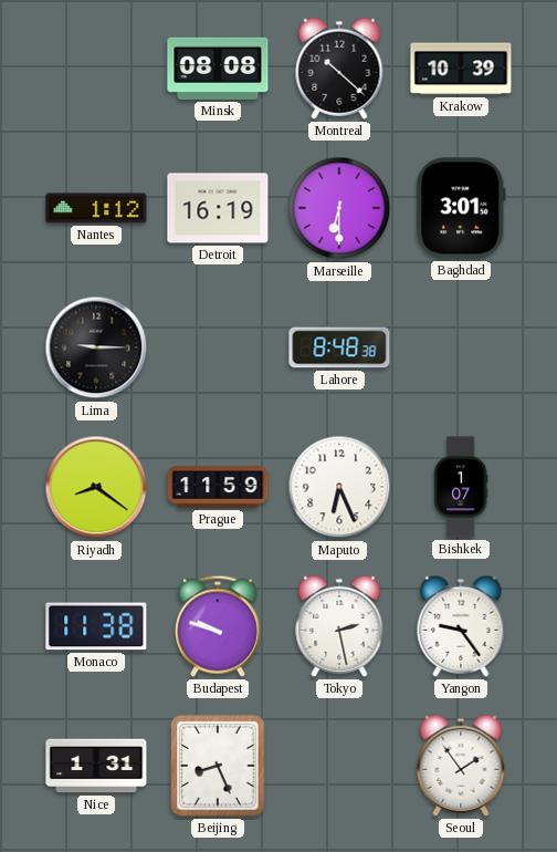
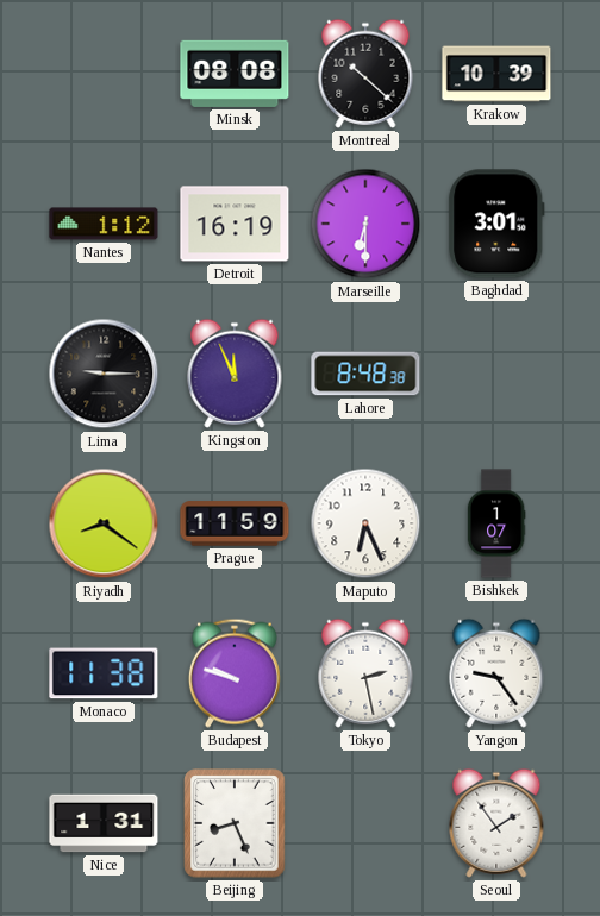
Kingston: none -> 11:56 (235, 374)
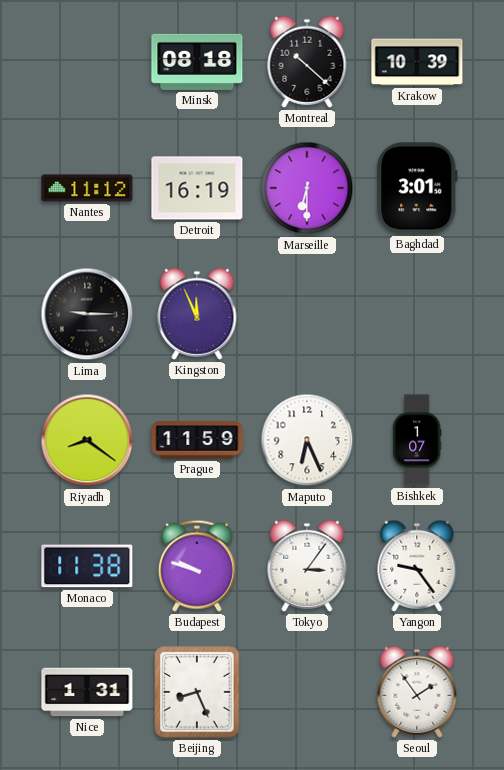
Minsk: 08:08 -> 08:18 (197, 62)
Nantes: 1:12 -> 11:12 (87, 188)
Lahore: 8:48 -> none (365, 374)
Tokyo: 2:28 -> 3:06 (307, 566)
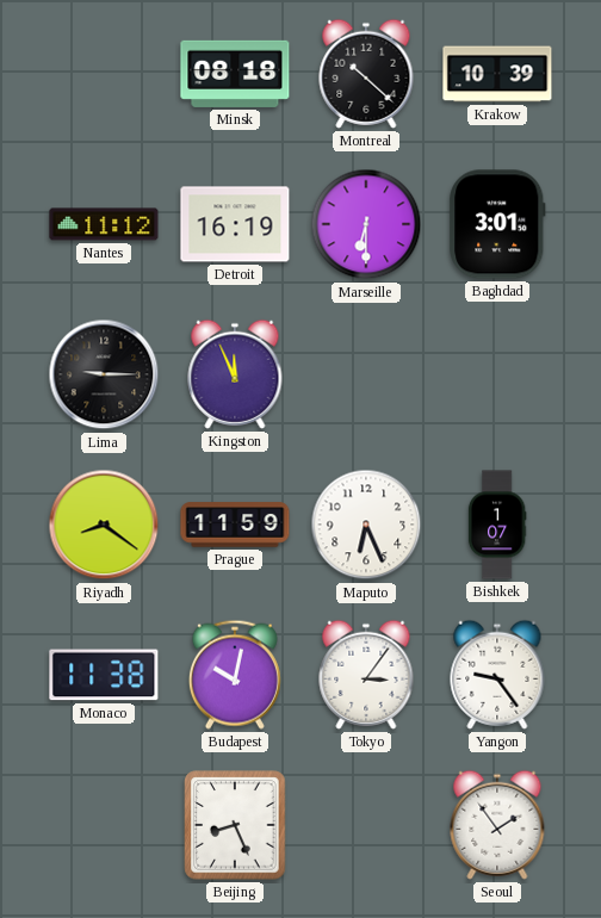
Budapest: 9:48 -> 10:02 (235, 675)
Nice: 1:31 -> none (87, 692)
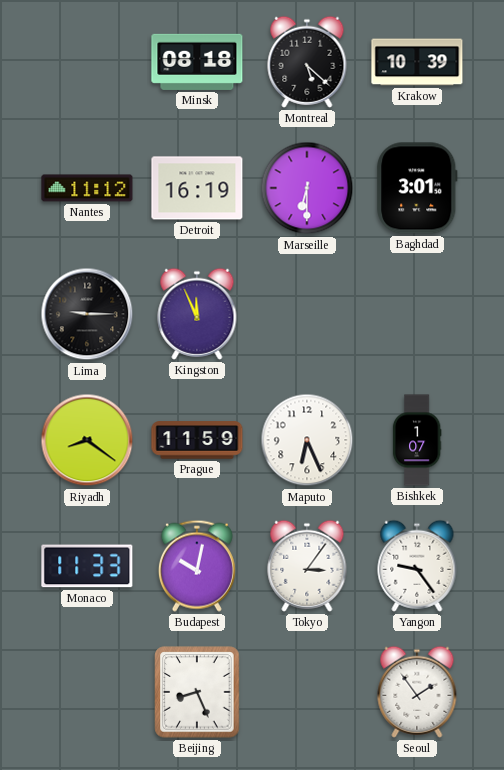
Montreal: 10:22 -> 5:22 (307, 62)
Monaco: 11:38 -> 11:33 (87, 566)
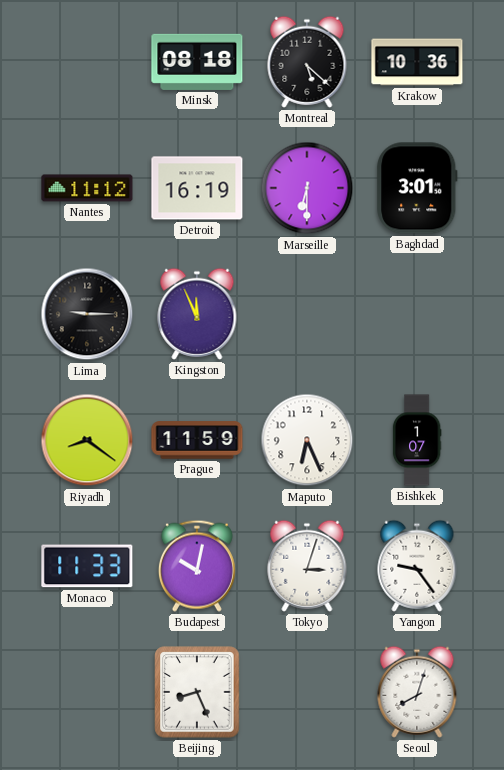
Krakow: 10:39 -> 10:36 (417, 62)
Tokyo: 3:06 -> 3:03 (307, 566)
Seoul: 1:54 -> 8:03 (417, 692)
